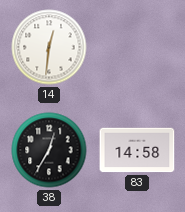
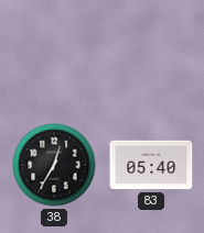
14: 12:31 -> none (49, 47)
83: 14:58 -> 05:40 (151, 165)
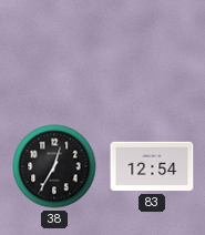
83: 05:40 -> 12:54 (152, 166)
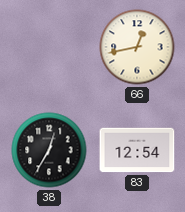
66: none -> 12:43 (137, 47)
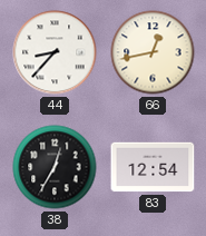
44: none -> 8:37 (55, 52)
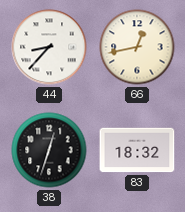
38: 12:35 -> 12:33 (49, 150)
83: 12:54 -> 18:32 (137, 150)
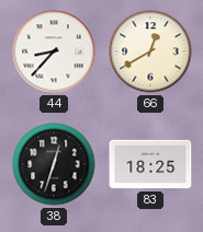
66: 12:43 -> 12:40 (150, 51)
83: 18:32 -> 18:25 (150, 164)
